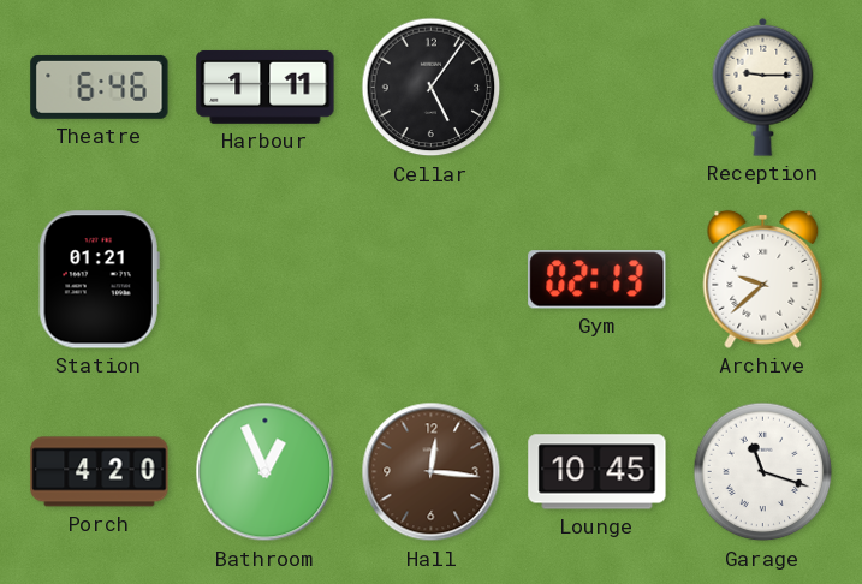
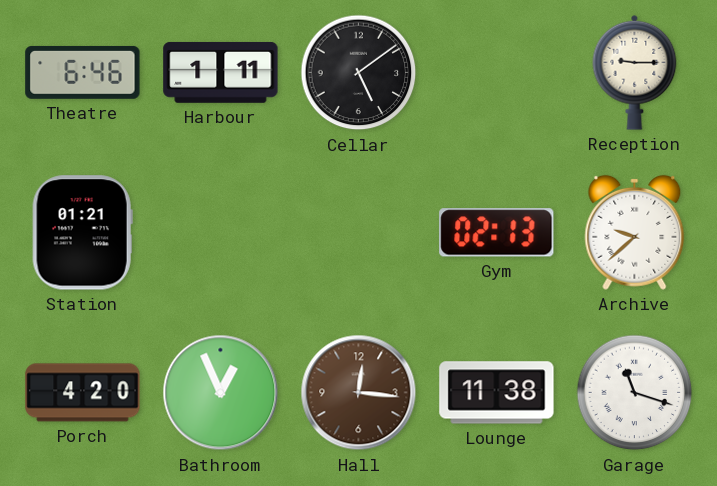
Cellar: 5:06 -> 5:09 (359, 73)
Lounge: 10:45 -> 11:38 (497, 393)
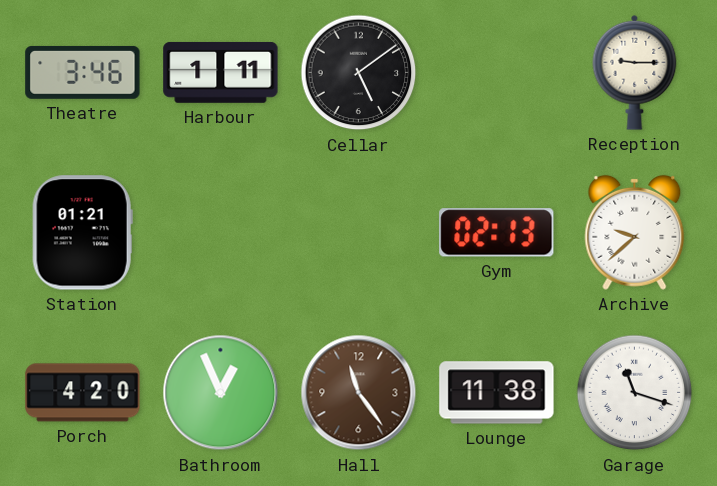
Theatre: 6:46 -> 3:46 (83, 72)
Hall: 12:16 -> 11:24 (359, 393)
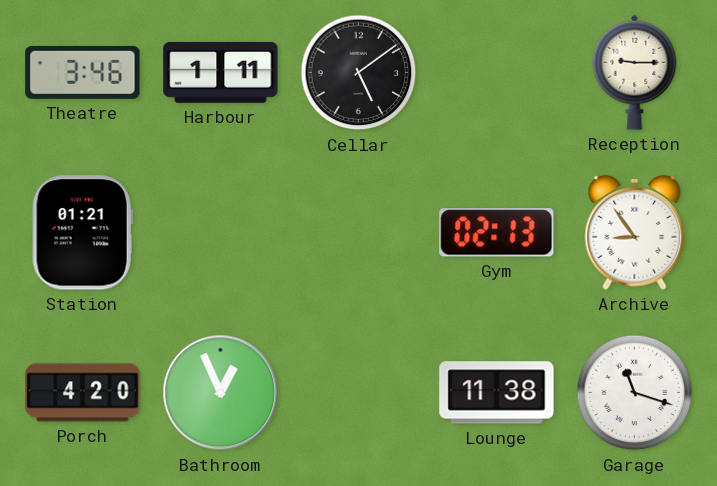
Archive: 9:38 -> 8:54 (635, 232)
Hall: 11:24 -> none (359, 393)
